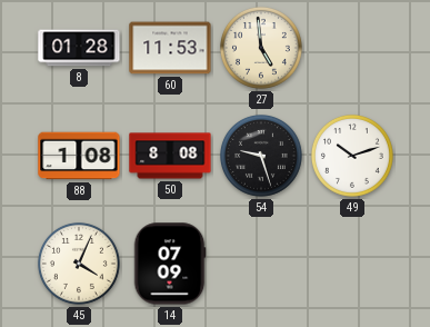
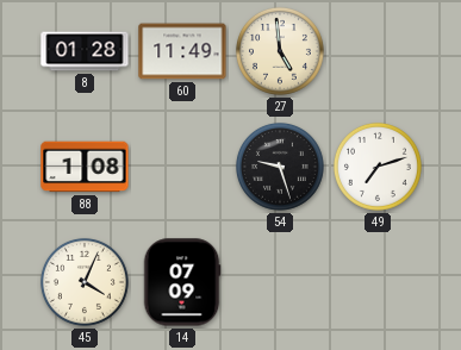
60: 11:53 -> 11:49 (182, 51)
50: 8:08 -> none (170, 156)
49: 10:12 -> 7:12 (378, 167)
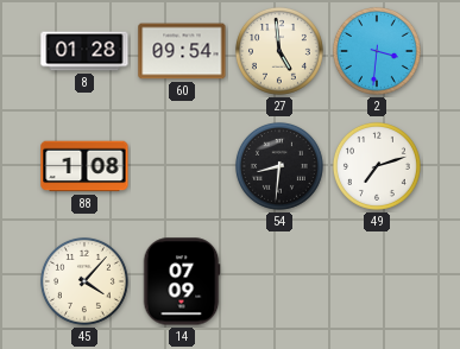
60: 11:49 -> 09:54 (182, 51)
2: none -> 3:31 (377, 51)
54: 9:27 -> 8:31 (279, 166)
45: 4:04 -> 4:07 (84, 281)
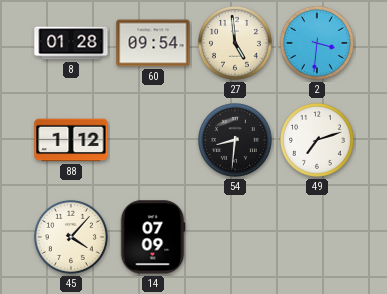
88: 1:08 -> 1:12 (71, 140)
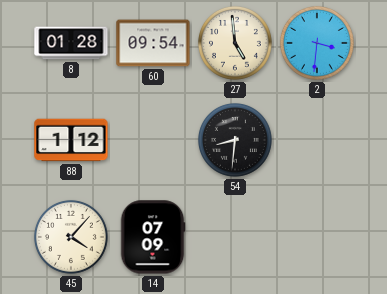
49: 7:12 -> none (317, 140)
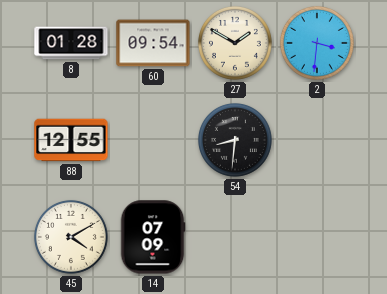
27: 4:59 -> 1:50 (235, 43)
88: 1:12 -> 12:55 (71, 140)
45: 4:07 -> 4:10 (71, 237)
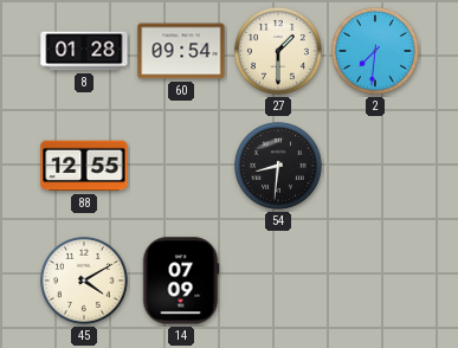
27: 1:50 -> 1:30 (278, 51)
2: 3:31 -> 7:31 (375, 51)
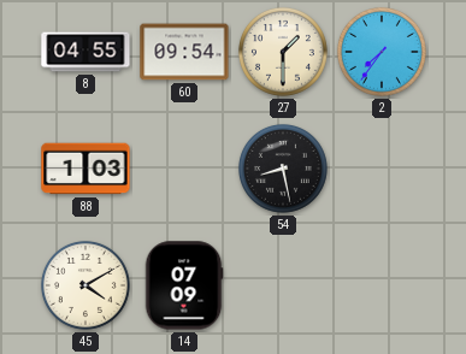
8: 01:28 -> 04:55 (85, 52)
2: 7:31 -> 7:36 (382, 52)
88: 12:55 -> 1:03 (85, 169)
54: 8:31 -> 8:28 (283, 169)
